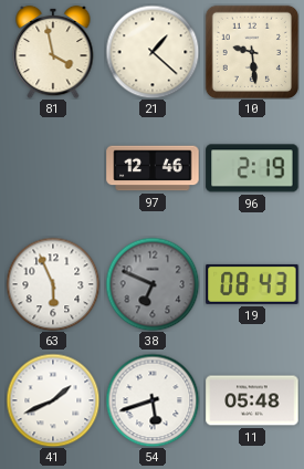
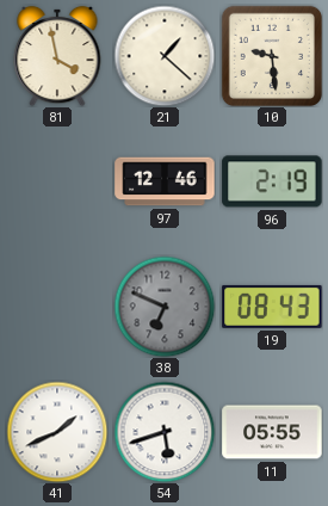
63: 5:56 -> none (53, 284)
11: 05:48 -> 05:55 (272, 432)
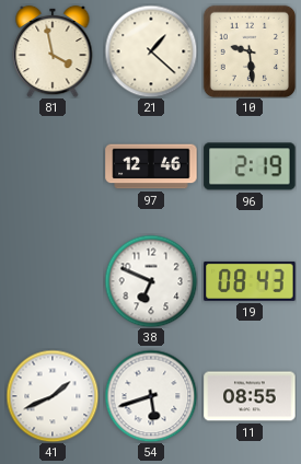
38 dial: grey -> white (151, 281)
11: 05:55 -> 08:55 (250, 396)
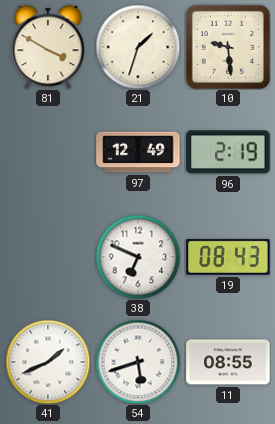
81: 3:58 -> 3:50 (48, 47)
21: 1:22 -> 1:33 (138, 47)
97: 12:46 -> 12:49 (138, 152)
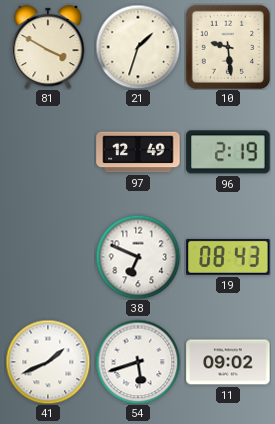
11: 08:55 -> 09:02 (228, 362)
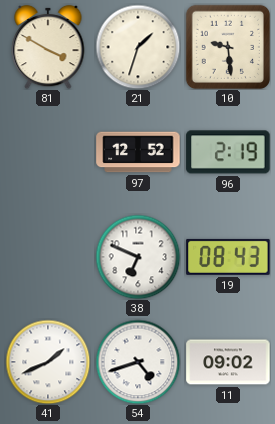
97: 12:49 -> 12:52 (138, 152)
54: 5:42 -> 4:42 (138, 362)
